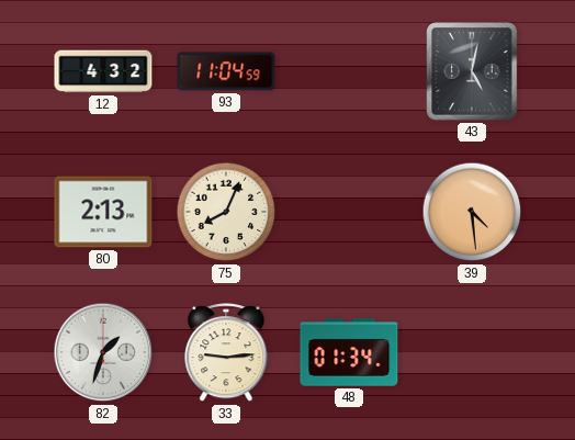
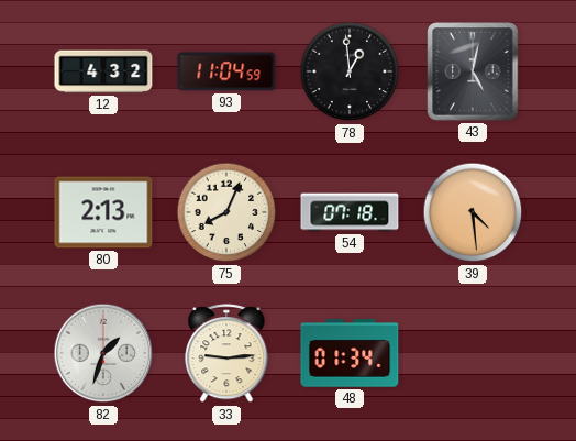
78: none -> 12:59 (350, 71)
54: none -> 07:18 (350, 212)
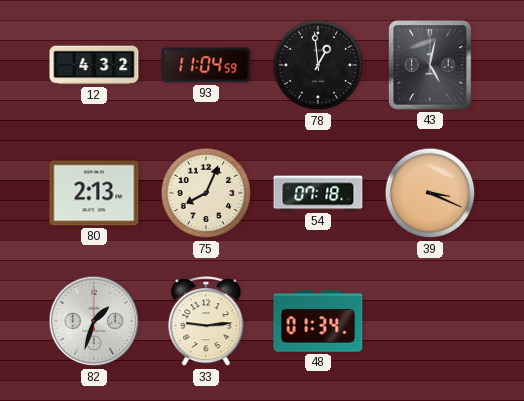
39: 4:29 -> 3:19 (430, 193)
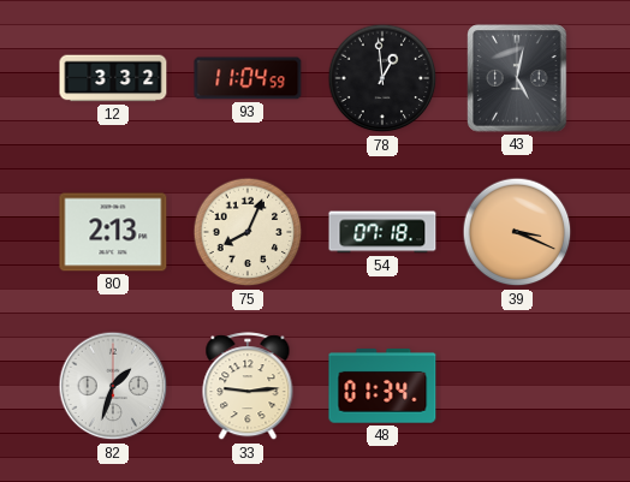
12: 4:32 -> 3:32 (113, 78)
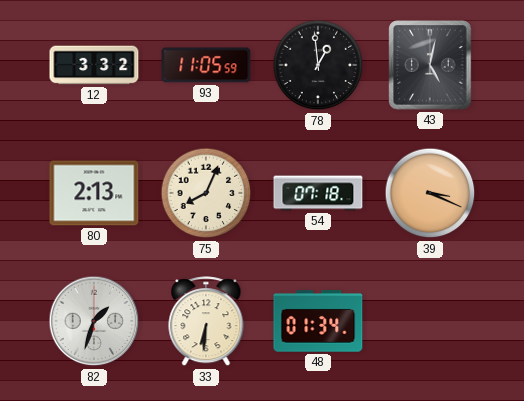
93: 11:04 -> 11:05 (206, 65)
33: 9:14 -> 6:31 (206, 322)
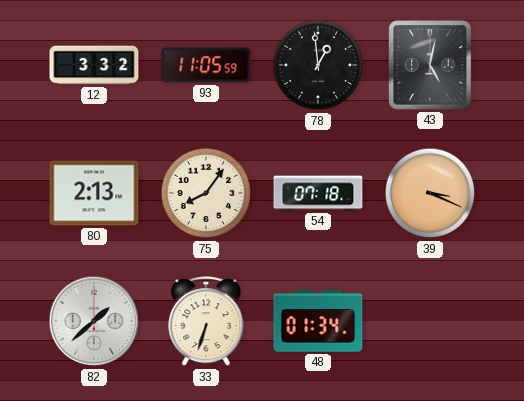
75: 8:04 -> 8:06 (206, 193)
82: 1:33 -> 1:38 (94, 321)
33: 6:31 -> 6:33 (206, 322)
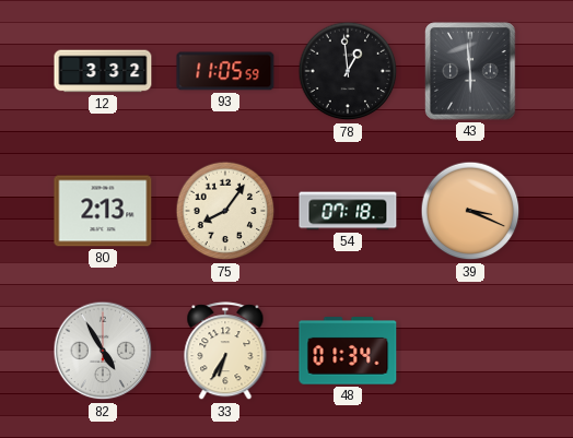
43: 5:02 -> 5:59 (470, 71)
82: 1:38 -> 4:55 (103, 351)
33: 6:33 -> 6:35 (225, 352)
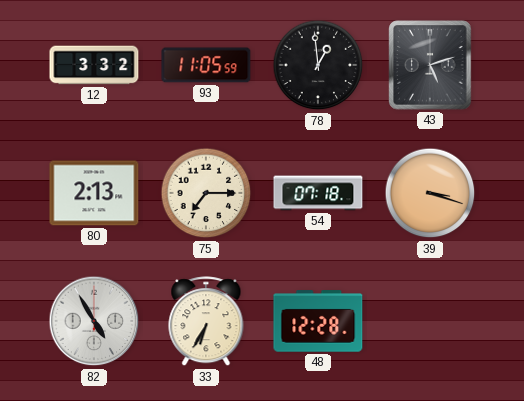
43: 5:59 -> 5:12 (430, 65)
75: 8:06 -> 7:15 (206, 193)
39: 3:19 -> 3:18 (430, 193)
48: 01:34 -> 12:28 (318, 321)
